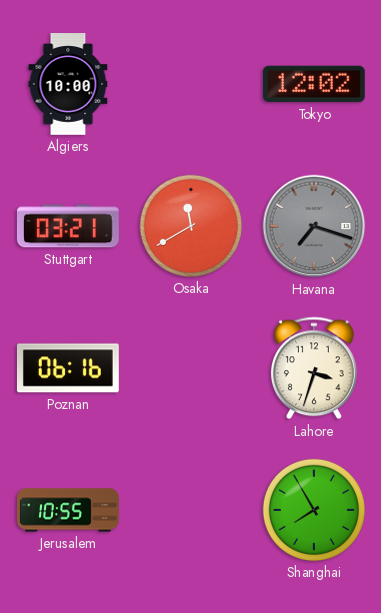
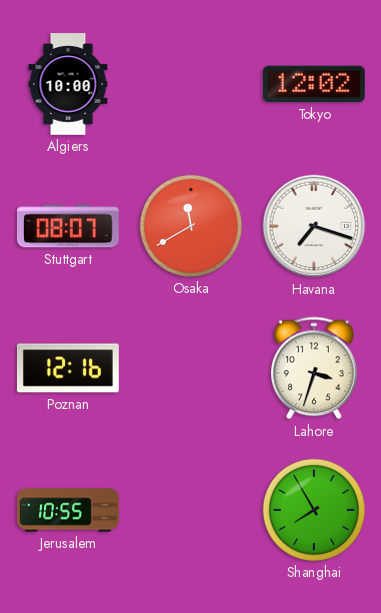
Stuttgart: 03:21 -> 08:07 (68, 226)
Havana dial: grey -> white (314, 226)
Poznan: 06:16 -> 12:16 (68, 368)
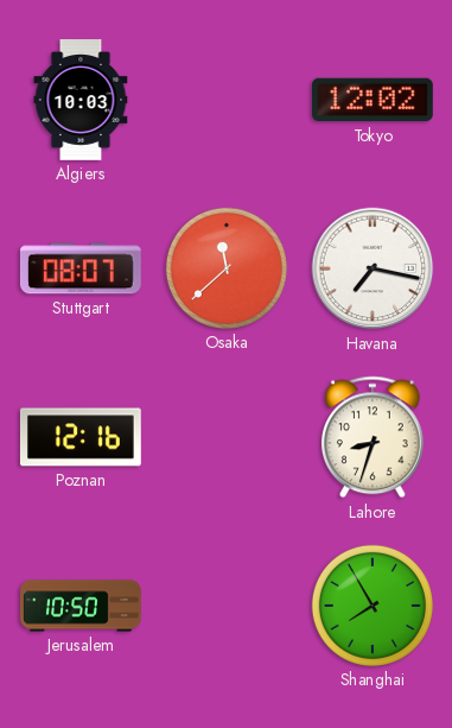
Algiers: 10:00 -> 10:03 (81, 101)
Osaka: 11:40 -> 11:38 (227, 268)
Havana: 7:18 -> 7:17 (373, 268)
Lahore: 3:33 -> 8:33 (373, 437)
Jerusalem: 10:55 -> 10:50 (81, 606)
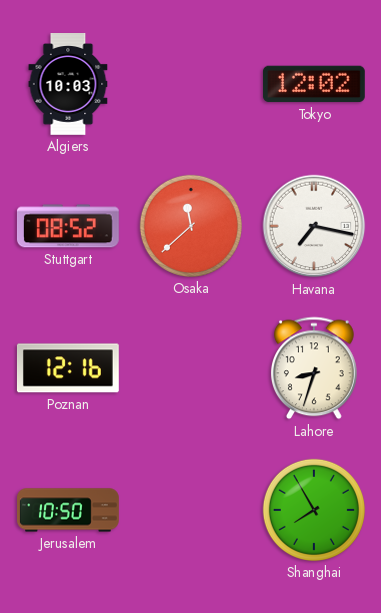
Stuttgart: 08:07 -> 08:52 (68, 226)
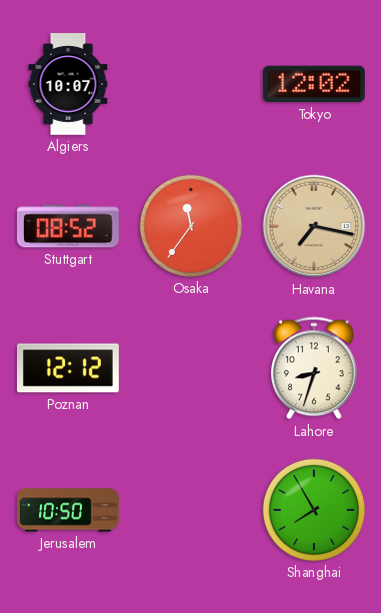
Algiers: 10:03 -> 10:07 (68, 85)
Osaka: 11:38 -> 11:36 (191, 226)
Havana dial: white -> champagne (314, 226)
Poznan: 12:16 -> 12:12 (68, 368)
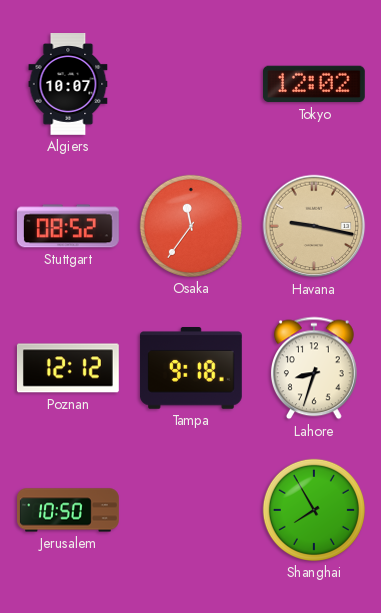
Havana: 7:17 -> 9:17 (314, 226)
Tampa: none -> 9:18 (191, 369)
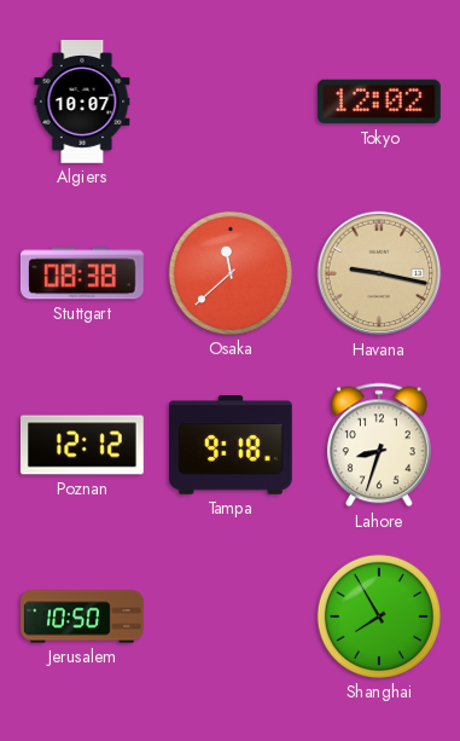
Stuttgart: 08:52 -> 08:38 (82, 273)
Osaka: 11:36 -> 11:38 (231, 273)
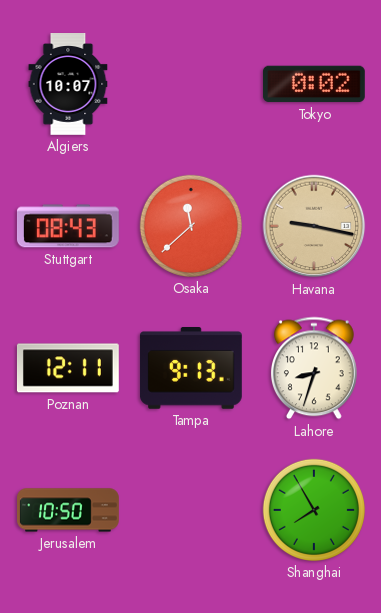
Tokyo: 12:02 -> 0:02 (314, 84)
Stuttgart: 08:38 -> 08:43 (68, 226)
Poznan: 12:12 -> 12:11 (68, 368)
Tampa: 9:18 -> 9:13 (191, 369)
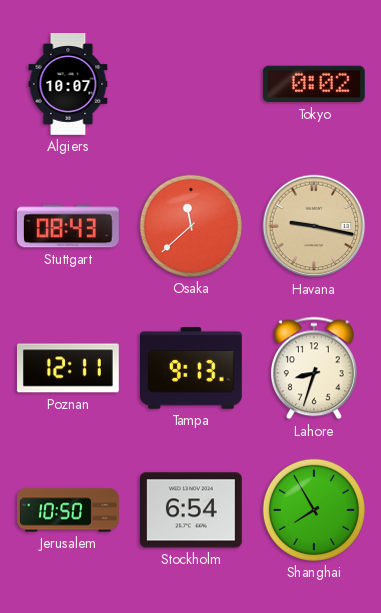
Stockholm: none -> 6:54 (191, 510)
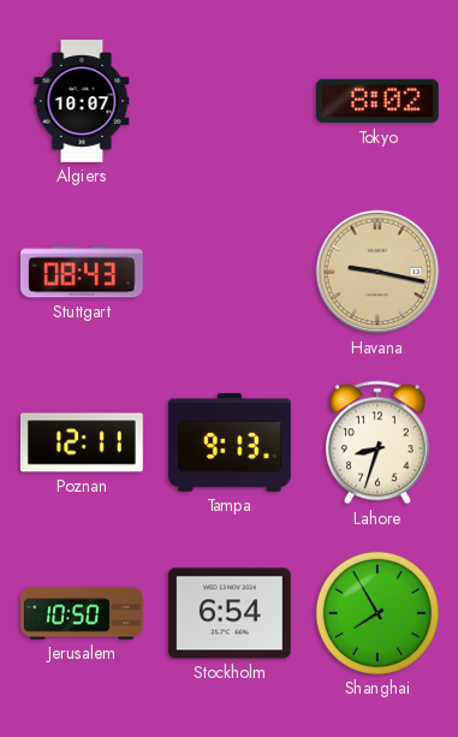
Tokyo: 0:02 -> 8:02 (377, 101)
Osaka: 11:38 -> none (191, 226)
